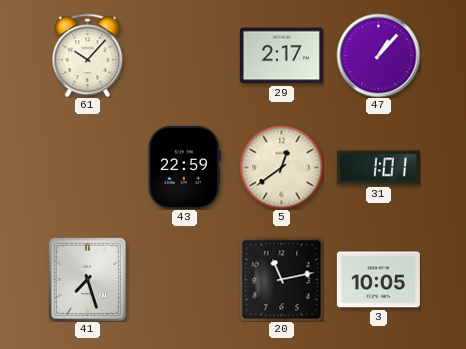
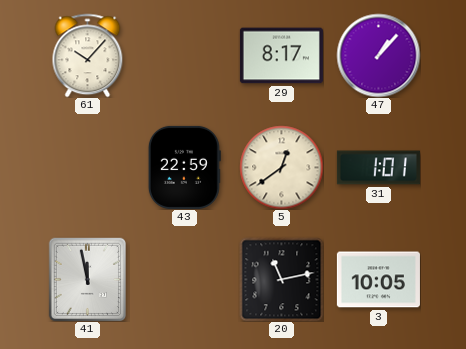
29: 2:17 -> 8:17 (281, 56)
41: 7:27 -> 11:58 (87, 279)
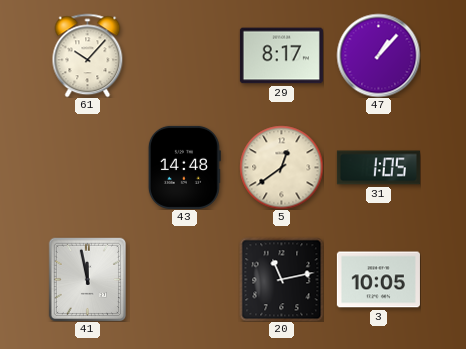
43: 22:59 -> 14:48 (184, 167)
31: 1:01 -> 1:05 (378, 168)
